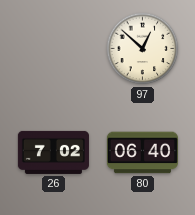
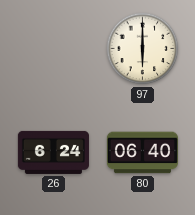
97: 12:52 -> 6:00 (143, 49)
26: 7:02 -> 6:24 (53, 152)
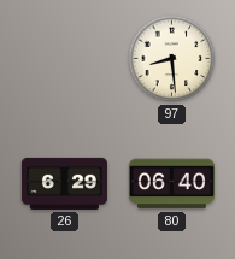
97: 6:00 -> 8:29 (172, 59)
26: 6:24 -> 6:29 (64, 183)
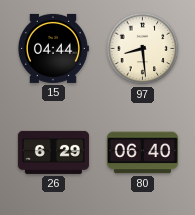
15: none -> 04:44 (53, 48)
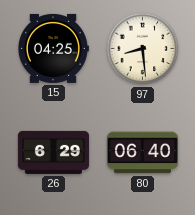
15: 04:44 -> 04:25 (53, 48)
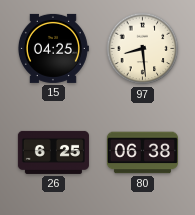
26: 6:29 -> 6:25 (53, 152)
80: 06:40 -> 06:38 (142, 153)
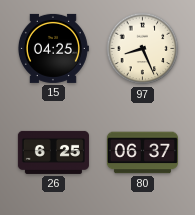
97: 8:29 -> 8:26 (143, 49)
80: 06:38 -> 06:37 (142, 153)
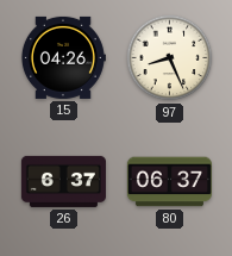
15: 04:25 -> 04:26 (63, 57)
26: 6:25 -> 6:37 (63, 181)
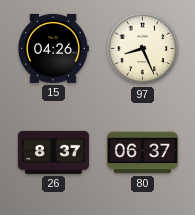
26: 6:37 -> 8:37 (53, 152)
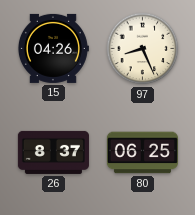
80: 06:37 -> 06:25 (142, 153)
